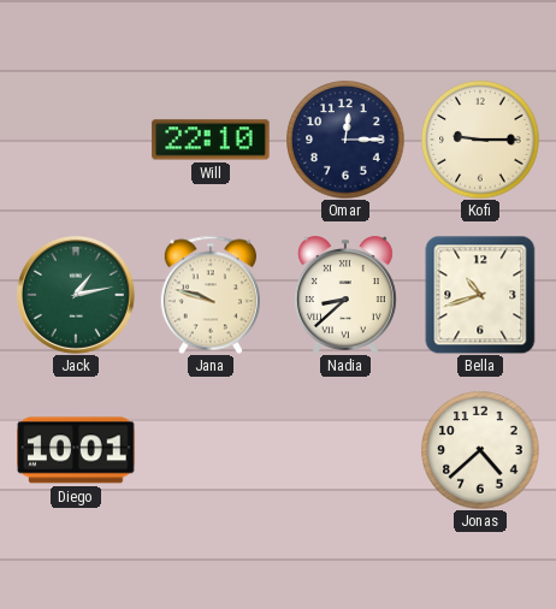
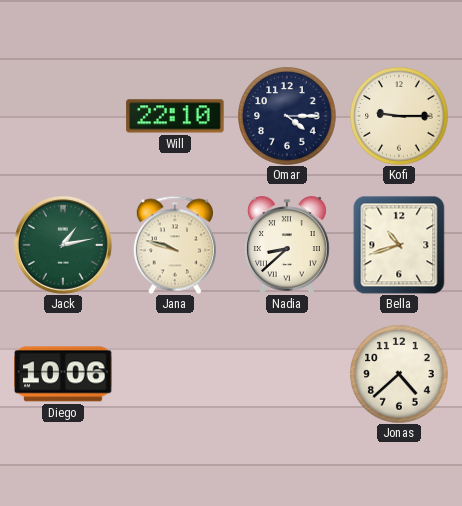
Omar: 12:15 -> 4:15 (287, 116)
Diego: 10:01 -> 10:06 (63, 374)
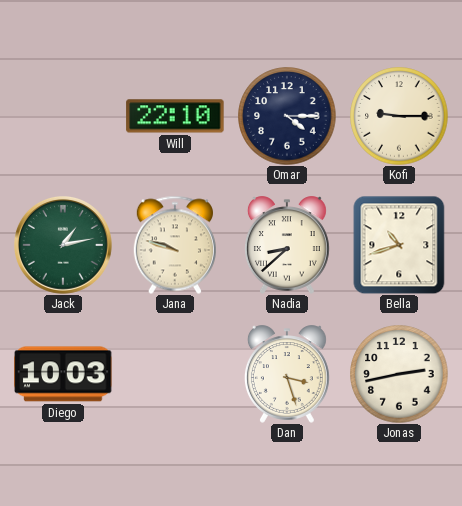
Diego: 10:06 -> 10:03 (63, 374)
Dan: none -> 3:27 (287, 374)
Jonas: 4:38 -> 2:43 (399, 374)
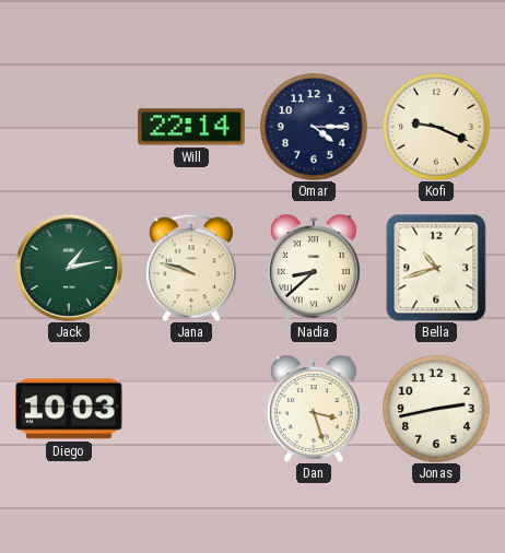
Will: 22:10 -> 22:14 (191, 127)
Kofi: 9:15 -> 9:19 (436, 127)
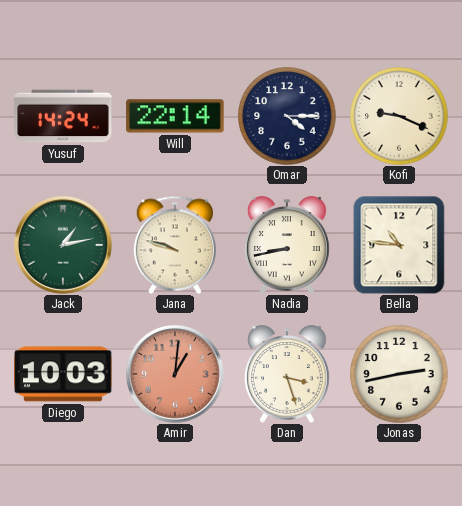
Yusuf: none -> 14:24 (63, 116)
Nadia: 8:38 -> 8:43 (287, 245)
Bella: 10:42 -> 10:46 (399, 245)
Amir: none -> 1:01 (175, 374)
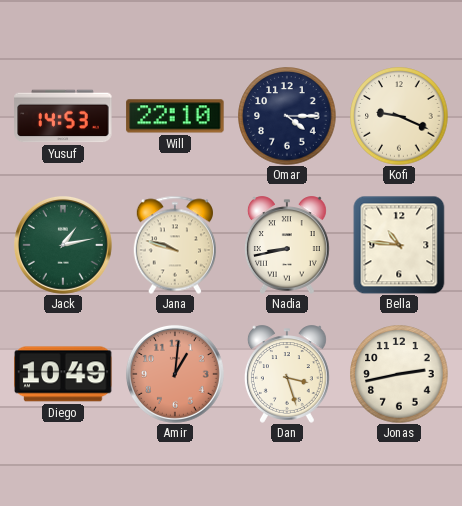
Yusuf: 14:24 -> 14:53 (63, 116)
Will: 22:14 -> 22:10 (175, 116)
Diego: 10:03 -> 10:49 (63, 374)
